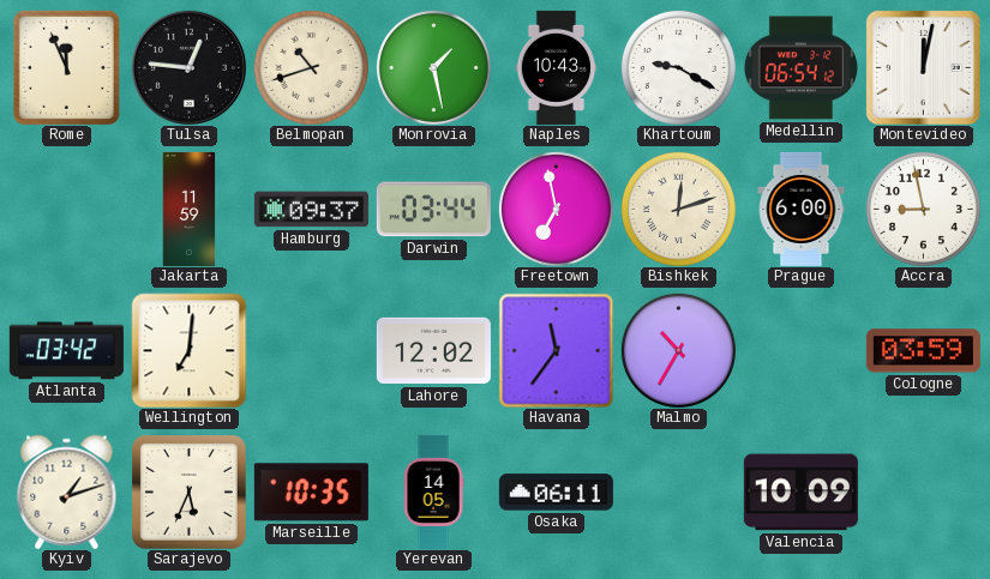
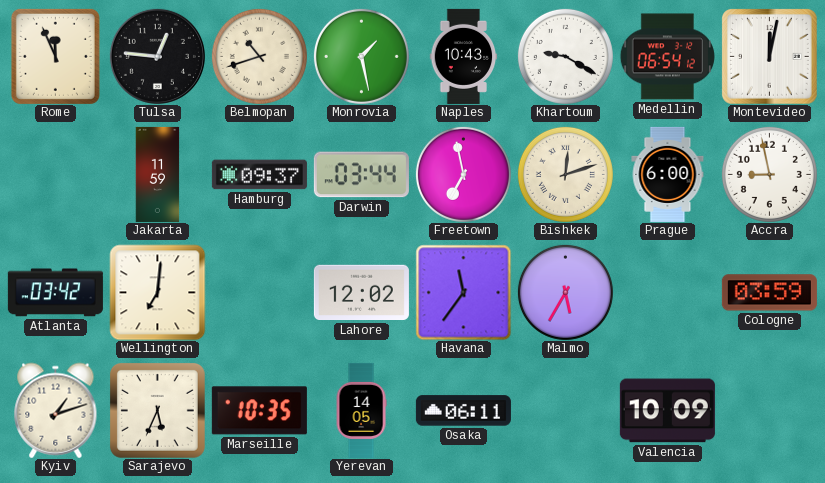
Malmo: 10:35 -> 5:35 (565, 292)
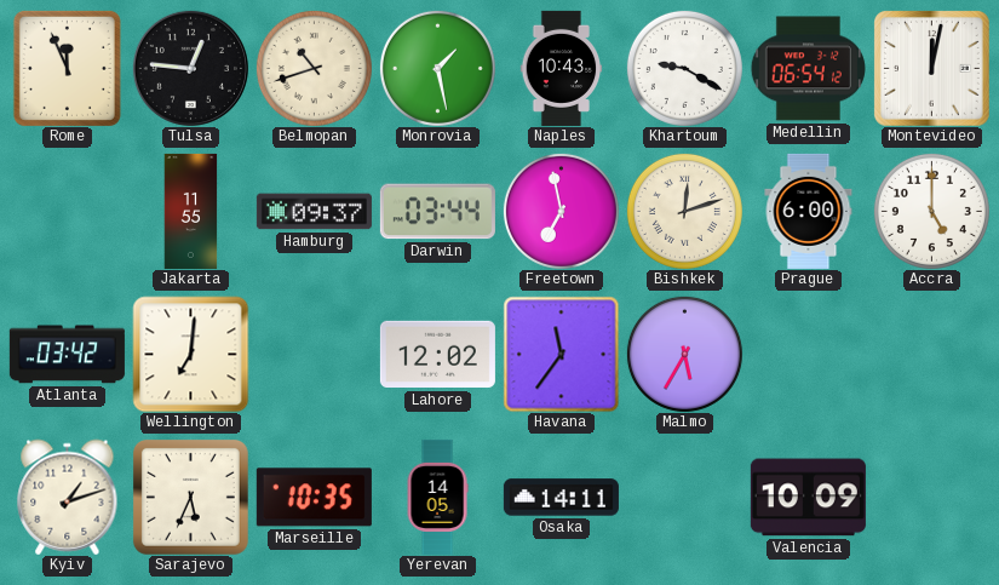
Jakarta: 11:59 -> 11:55 (191, 211)
Accra: 8:58 -> 5:00 (931, 211)
Cologne: 03:59 -> none (769, 293)
Osaka: 06:11 -> 14:11 (561, 498)
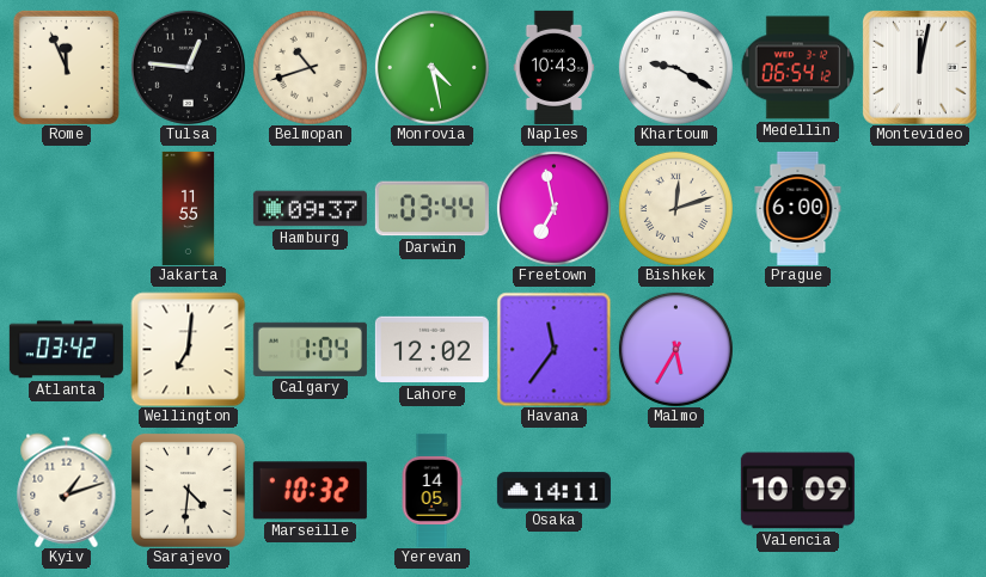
Monrovia: 1:28 -> 4:28 (431, 67)
Accra: 5:00 -> none (931, 211)
Calgary: none -> 1:04 (310, 349)
Sarajevo: 5:34 -> 4:31 (188, 490)
Marseille: 10:35 -> 10:32 (310, 491)
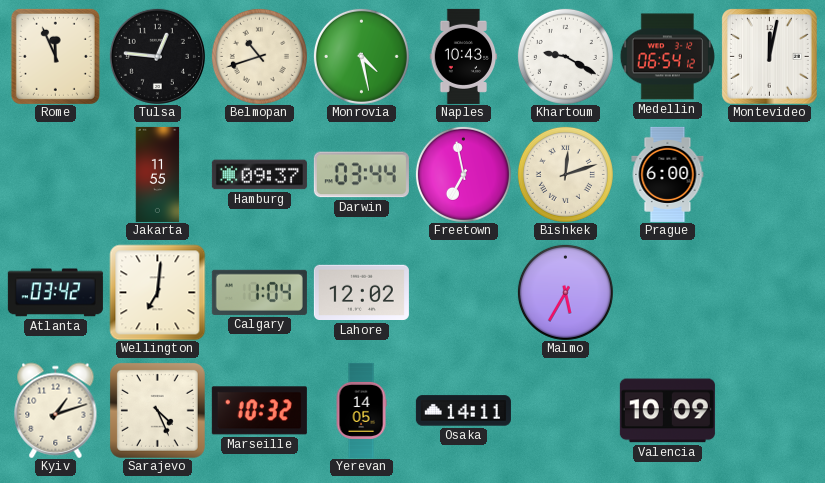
Havana: 11:36 -> none (553, 349)
Sarajevo: 4:31 -> 4:26 (157, 410)
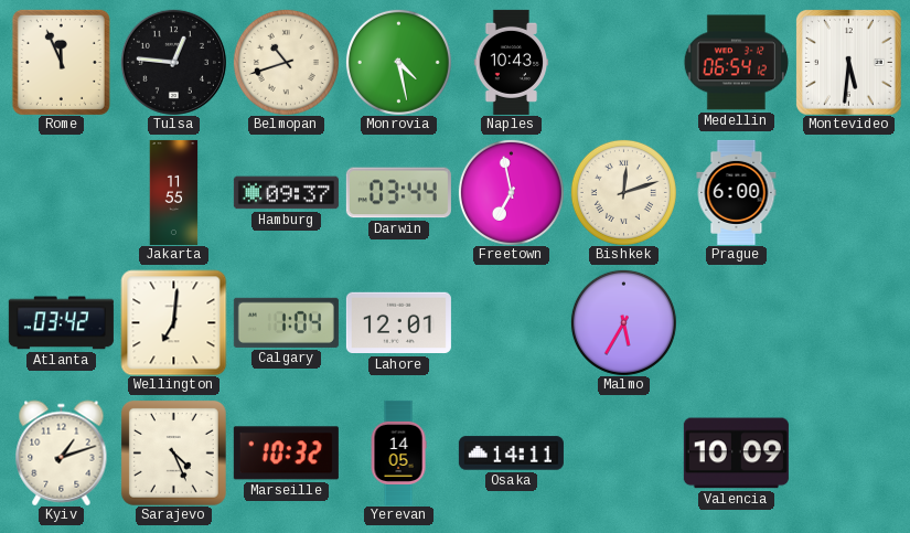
Khartoum: 9:20 -> none (565, 56)
Montevideo: 12:02 -> 5:31 (848, 62)
Lahore: 12:02 -> 12:01 (398, 323)
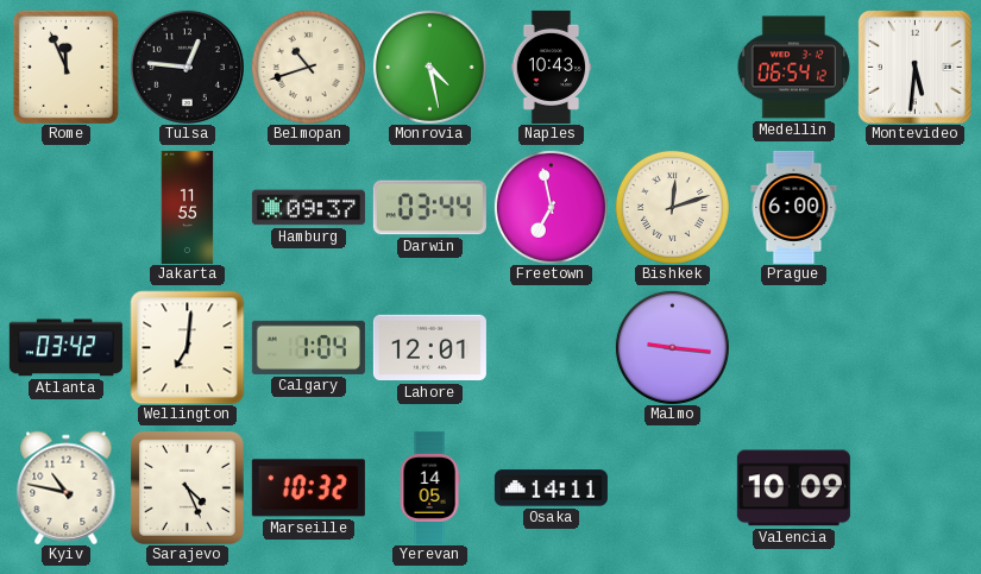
Malmo: 5:35 -> 9:16 (672, 347)
Kyiv: 1:12 -> 10:47 (67, 487)
